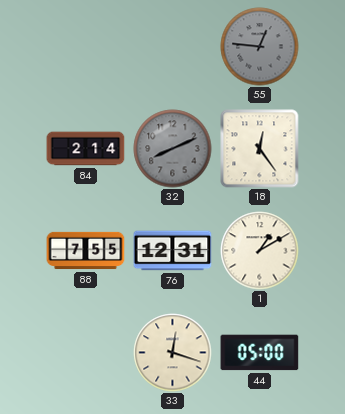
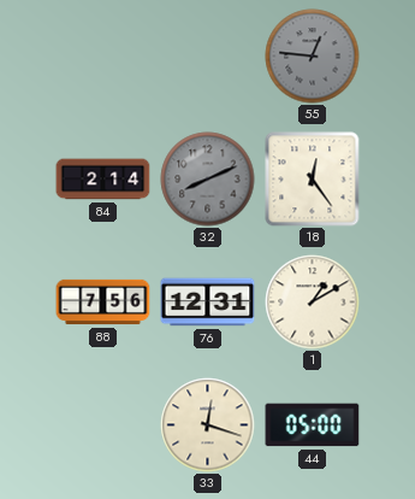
88: 7:55 -> 7:56 (103, 303)
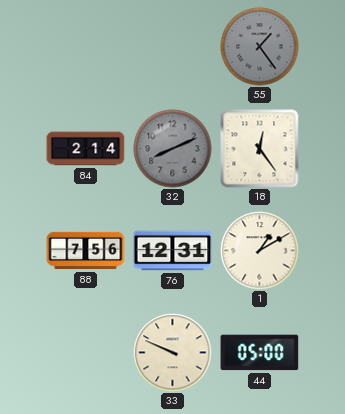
55: 12:46 -> 1:24 (260, 47)
33: 12:18 -> 9:49 (173, 353)
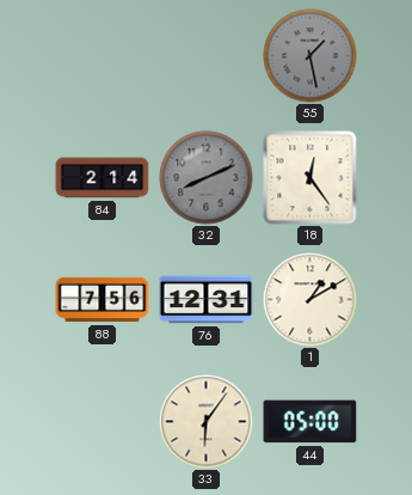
55: 1:24 -> 1:28 (310, 56)
33: 9:49 -> 6:06 (207, 422)
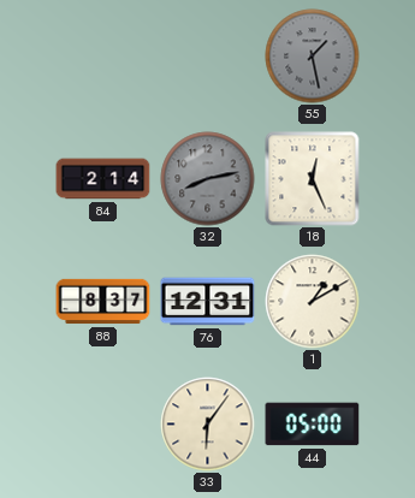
32: 8:11 -> 8:13 (208, 179)
18: 12:24 -> 12:26 (313, 179)
88: 7:56 -> 8:37 (103, 302)
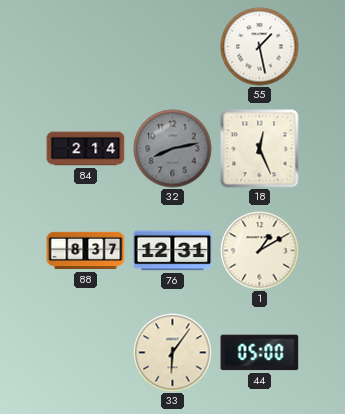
55 dial: grey -> white (260, 47)
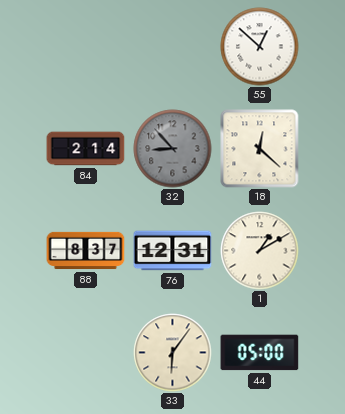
55: 1:28 -> 12:52 (260, 47)
32: 8:13 -> 8:53 (173, 149)
18: 12:26 -> 12:22 (260, 149)
